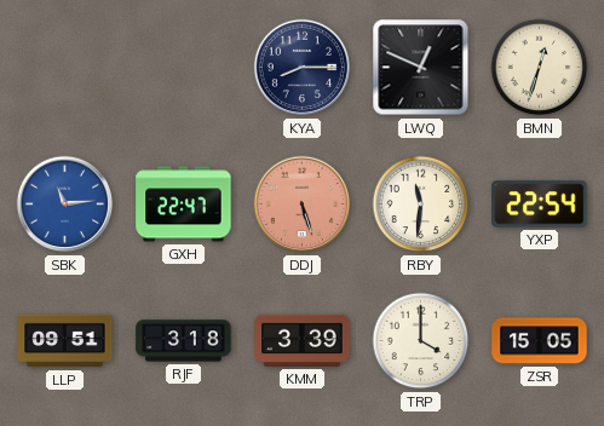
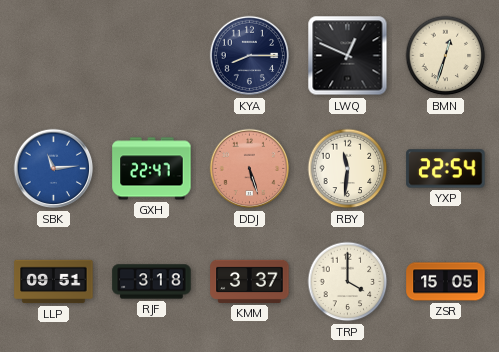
KMM: 3:39 -> 3:37 (250, 281)
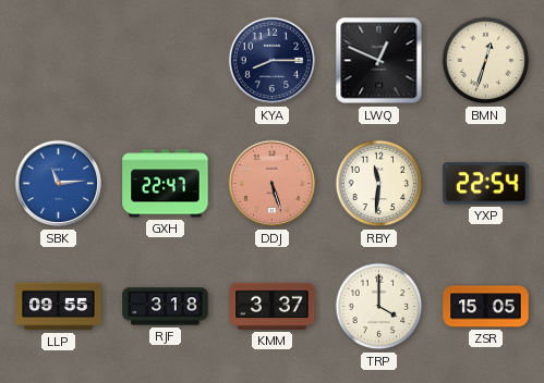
LLP: 09:51 -> 09:55 (59, 307)
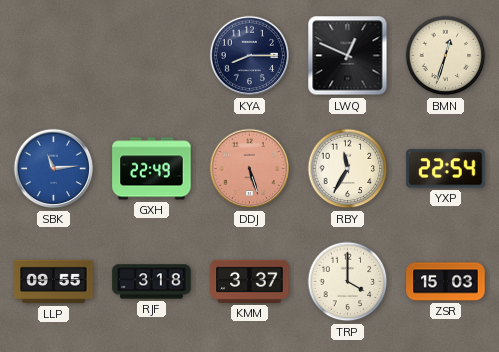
GXH: 22:47 -> 22:49 (152, 169)
RBY: 11:31 -> 11:35 (348, 169)
ZSR: 15:05 -> 15:03 (446, 282)
